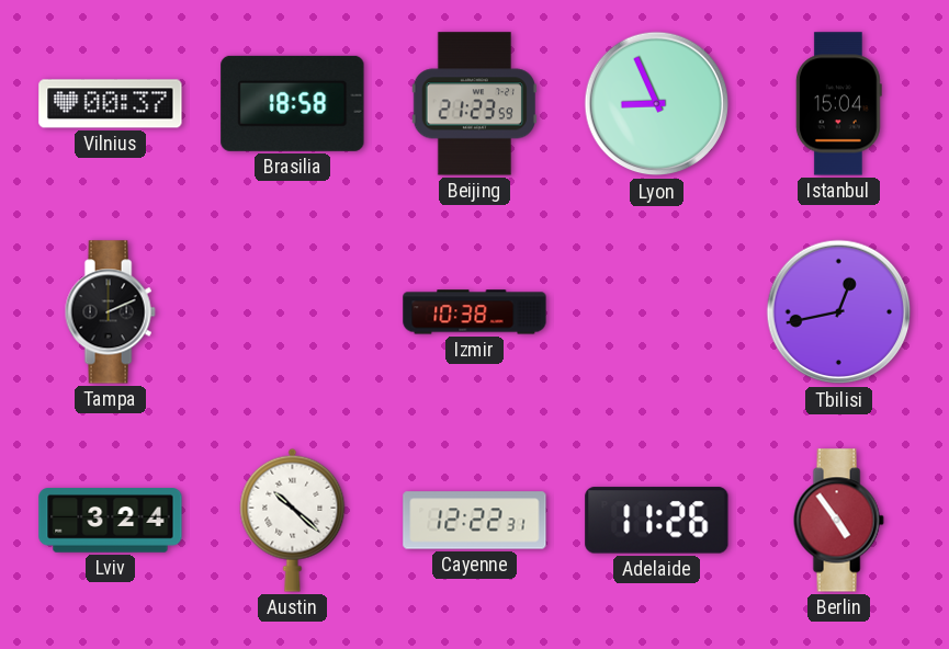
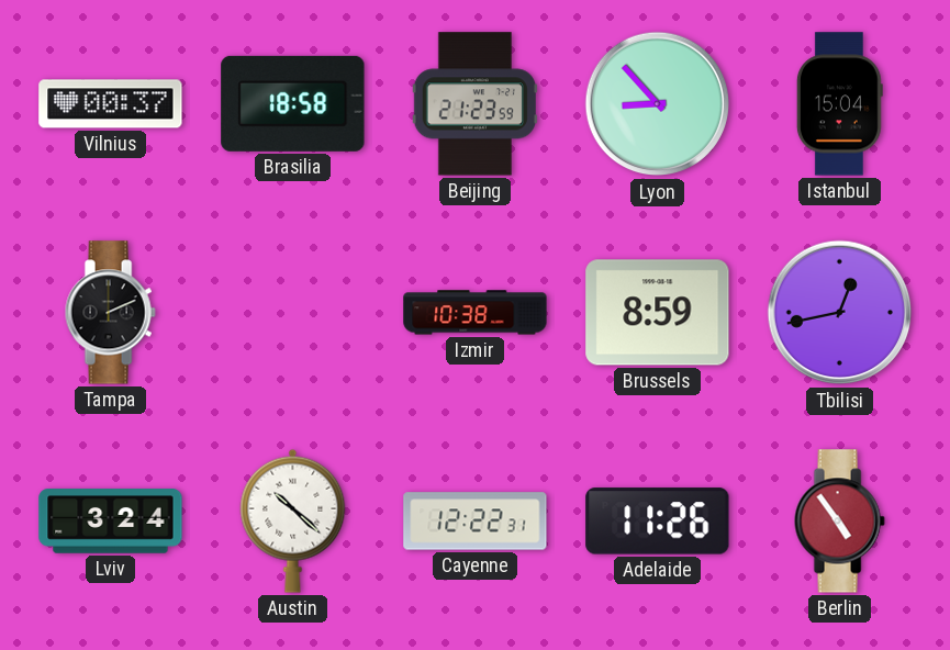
Lyon: 8:56 -> 8:53 (658, 104)
Brussels: none -> 8:59 (658, 313)
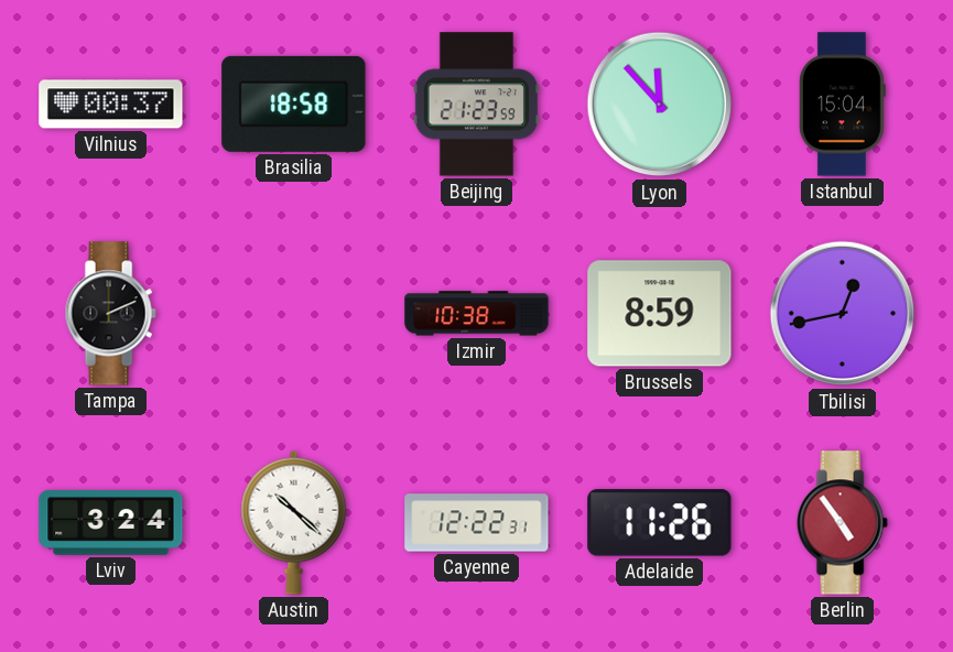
Lyon: 8:53 -> 11:53 (660, 105)
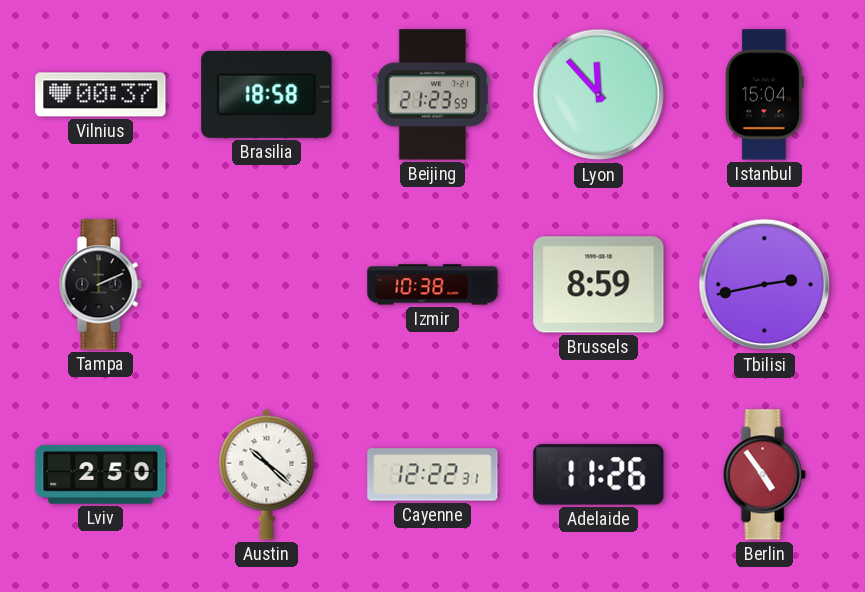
Tbilisi: 12:43 -> 2:43 (765, 285)
Lviv: 3:24 -> 2:50 (101, 475)
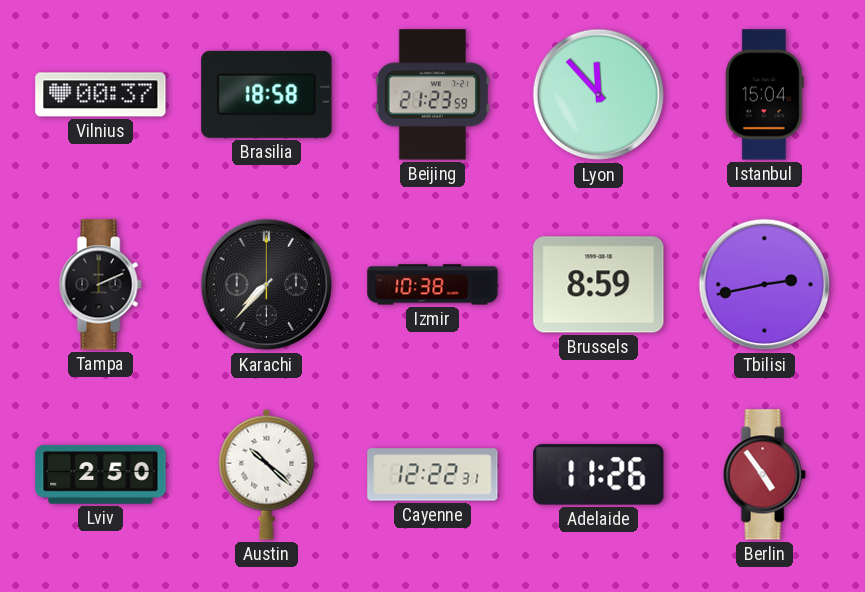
Karachi: none -> 7:37 (267, 285)
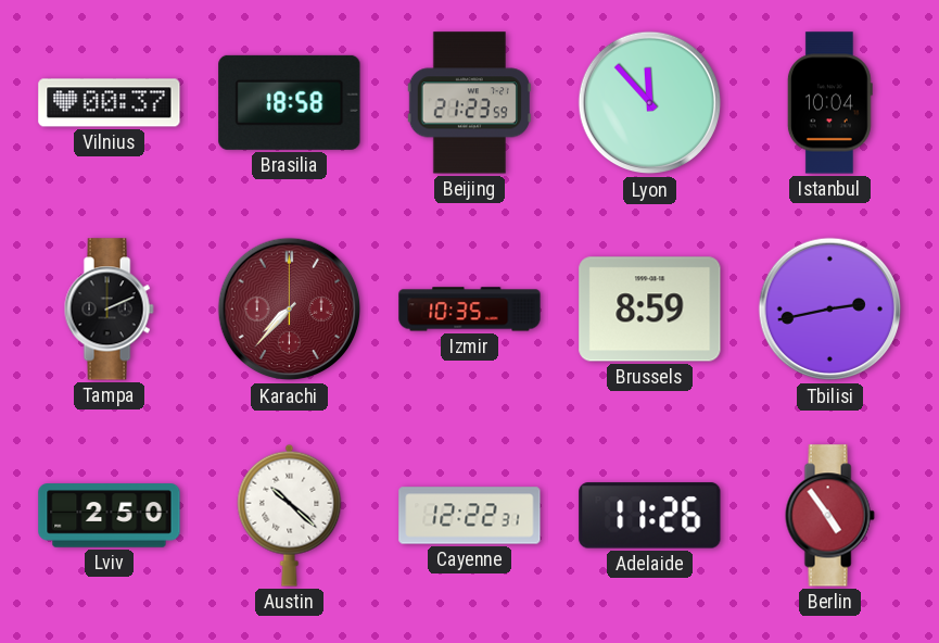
Istanbul: 15:04 -> 10:04 (829, 103)
Karachi dial: black -> burgundy (290, 310)
Izmir: 10:38 -> 10:35 (470, 310)
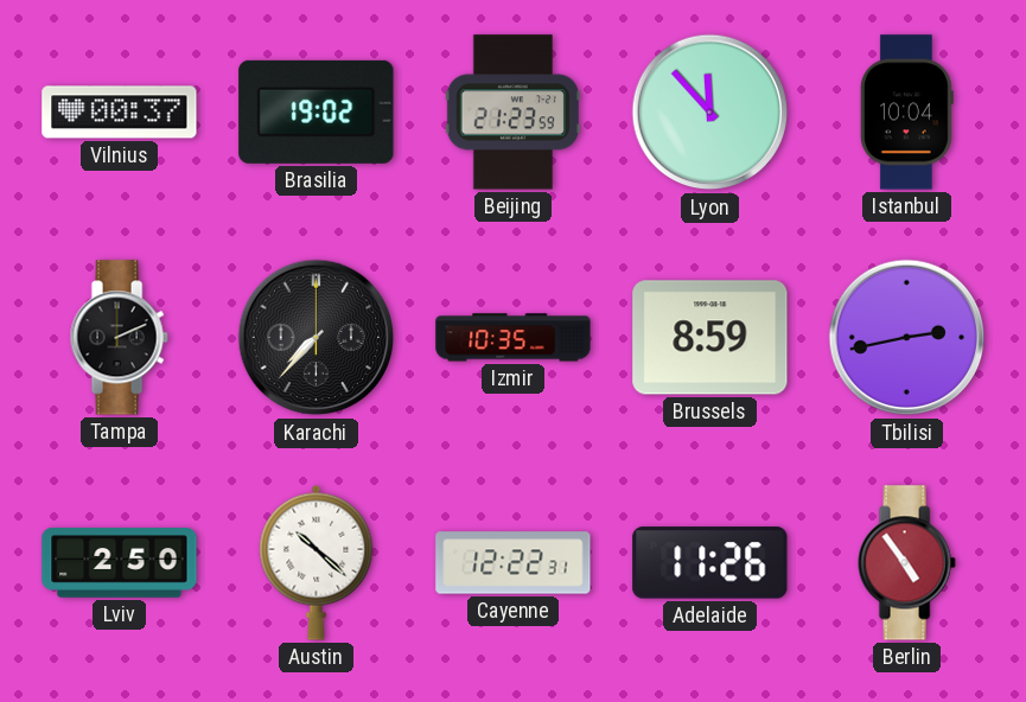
Brasilia: 18:58 -> 19:02 (317, 111)
Karachi dial: burgundy -> black (317, 338)
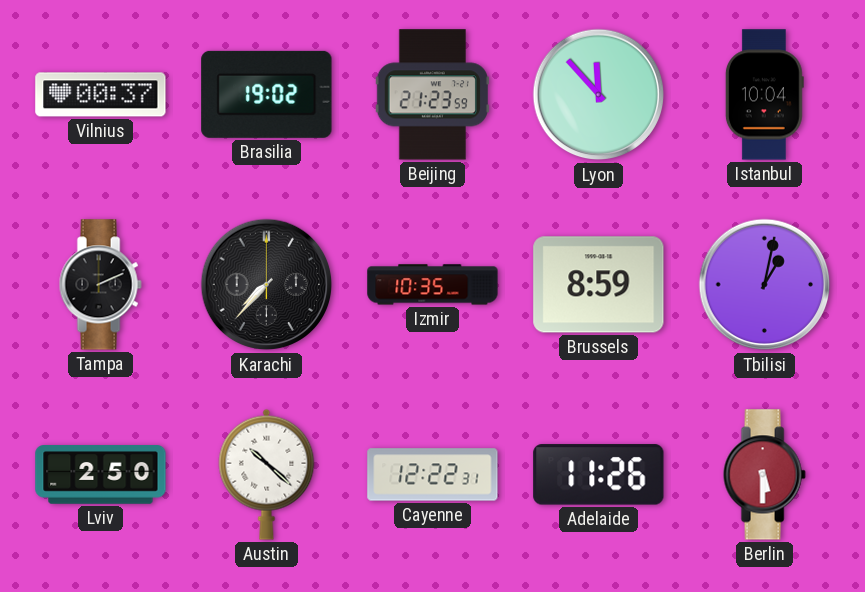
Tbilisi: 2:43 -> 1:02 (765, 285)
Berlin: 4:54 -> 5:30 (764, 475)
